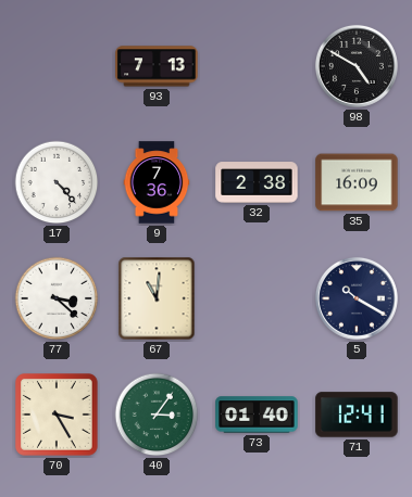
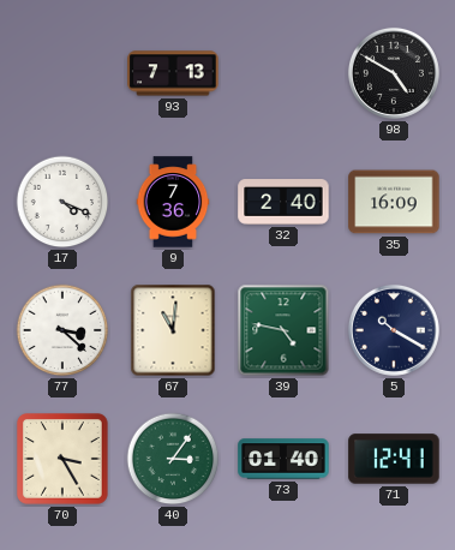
17: 4:23 -> 4:19 (62, 202)
32: 2:38 -> 2:40 (283, 202)
39: none -> 4:47 (283, 330)
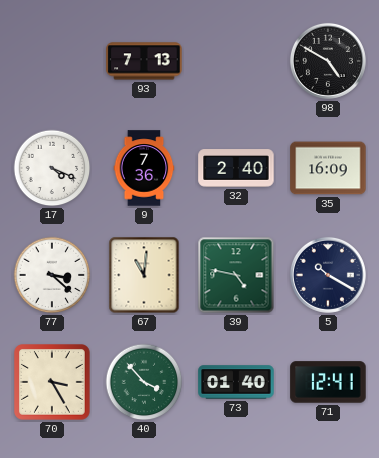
40: 3:06 -> 3:53 (144, 382)
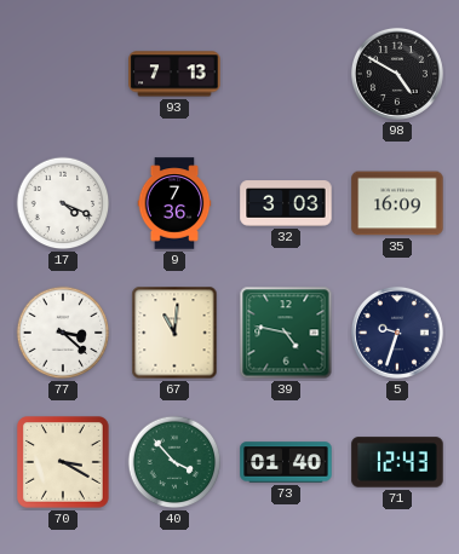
32: 2:40 -> 3:03 (286, 203)
5: 10:20 -> 9:33 (397, 333)
70: 3:25 -> 3:20 (64, 463)
71: 12:41 -> 12:43 (397, 462)
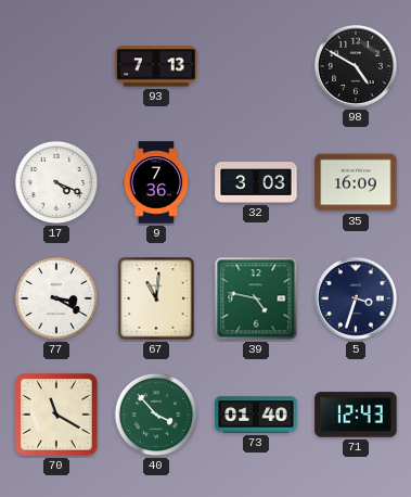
77: 3:22 -> 3:20 (56, 298)
5: 9:33 -> 3:33 (356, 298)
70: 3:20 -> 11:20 (57, 416)
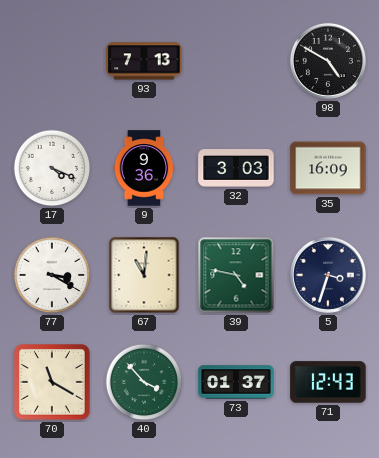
9: 7:36 -> 9:36 (144, 168)
73: 01:40 -> 01:37 (236, 382)
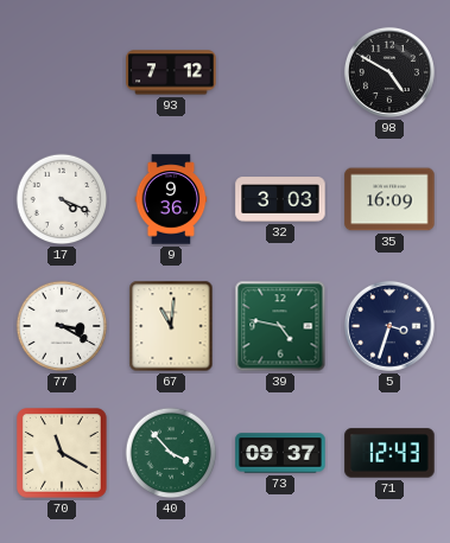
93: 7:13 -> 7:12 (171, 72)
73: 01:37 -> 09:37 (280, 453)
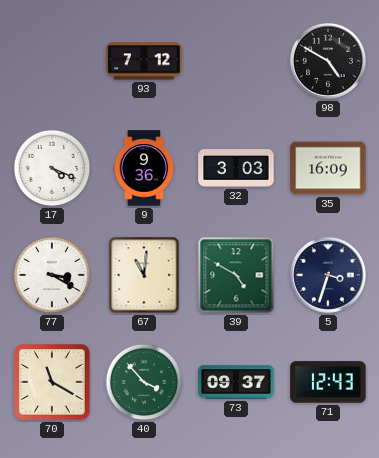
39: 4:47 -> 4:50 (236, 275)
